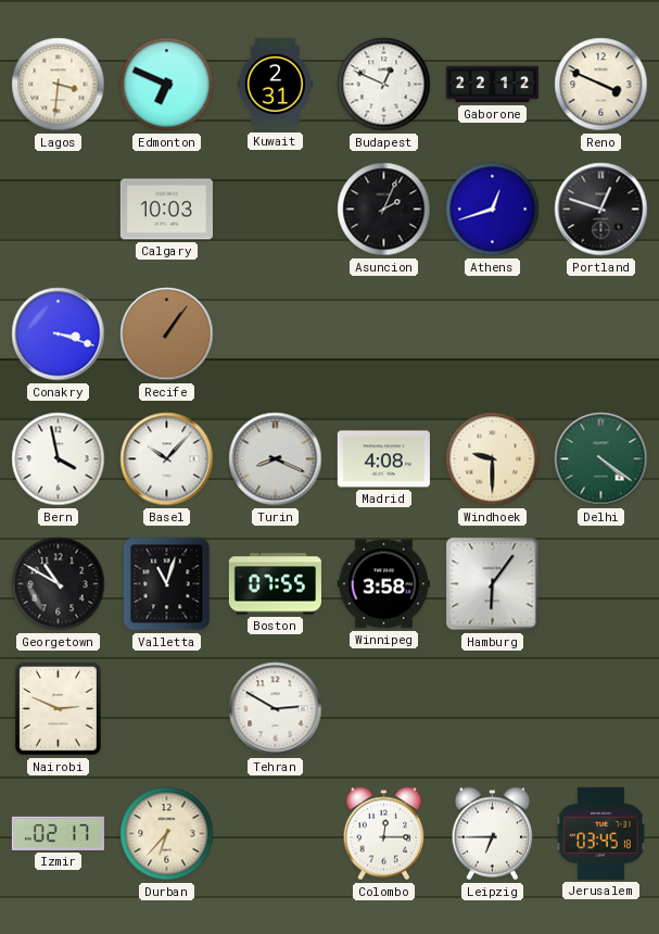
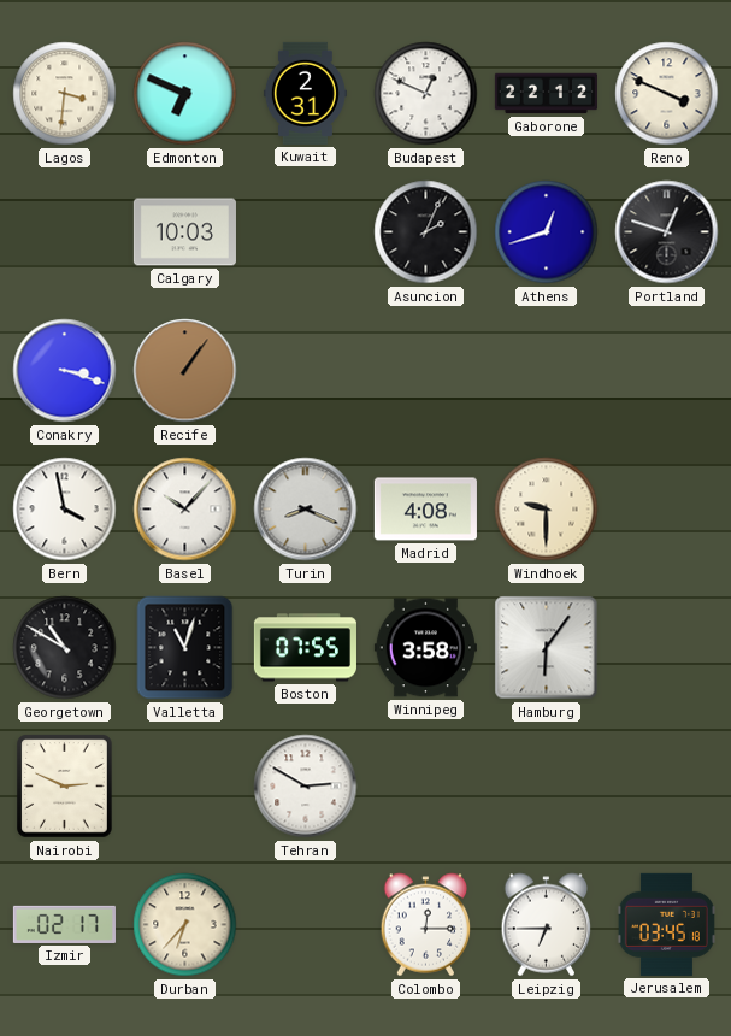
Delhi: 4:21 -> none (601, 459)
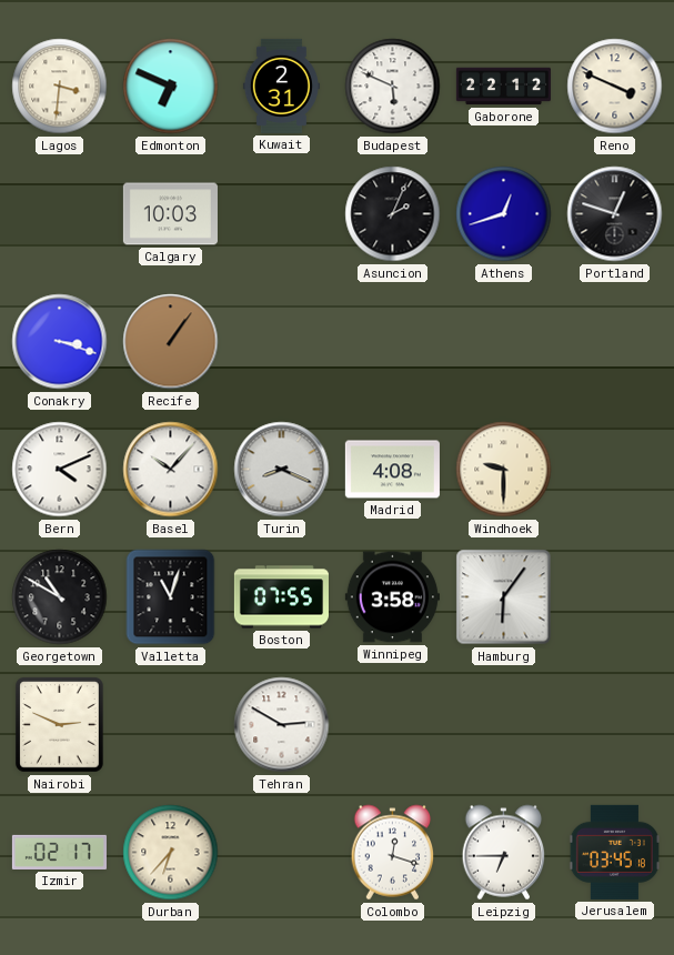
Budapest: 12:49 -> 5:49 (393, 87)
Bern: 3:58 -> 4:11 (60, 470)
Colombo: 12:15 -> 12:18 (393, 853)
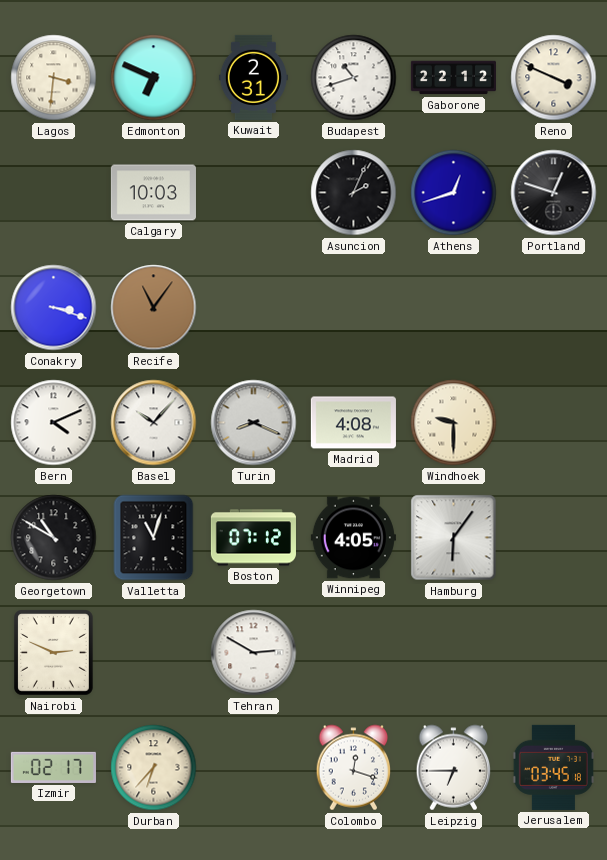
Budapest: 5:49 -> 10:42 (354, 78)
Recife: 1:06 -> 11:06 (154, 308)
Boston: 07:55 -> 07:12 (253, 538)
Winnipeg: 3:58 -> 4:05 (353, 538)
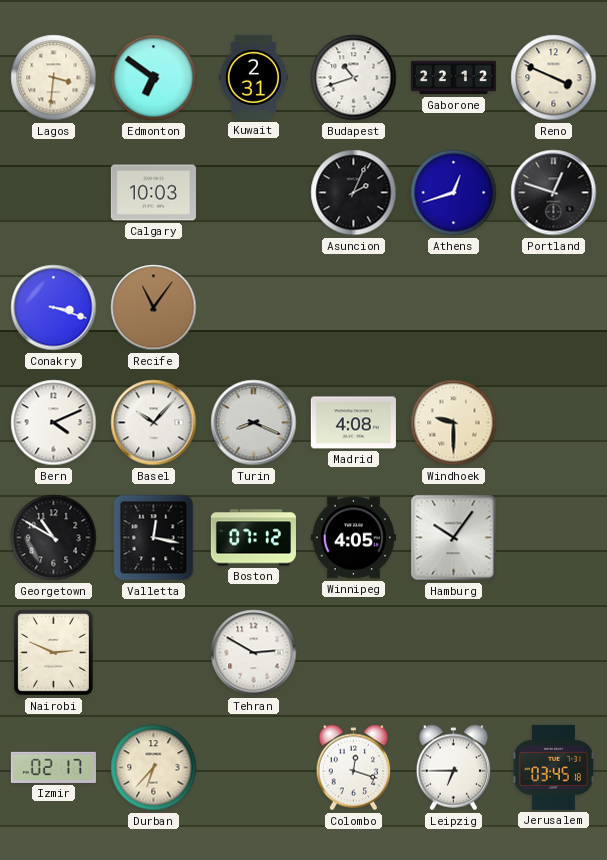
Edmonton: 6:49 -> 6:51 (154, 78)
Valletta: 11:03 -> 12:17 (154, 538)
Hamburg: 6:06 -> 10:06 (454, 538)
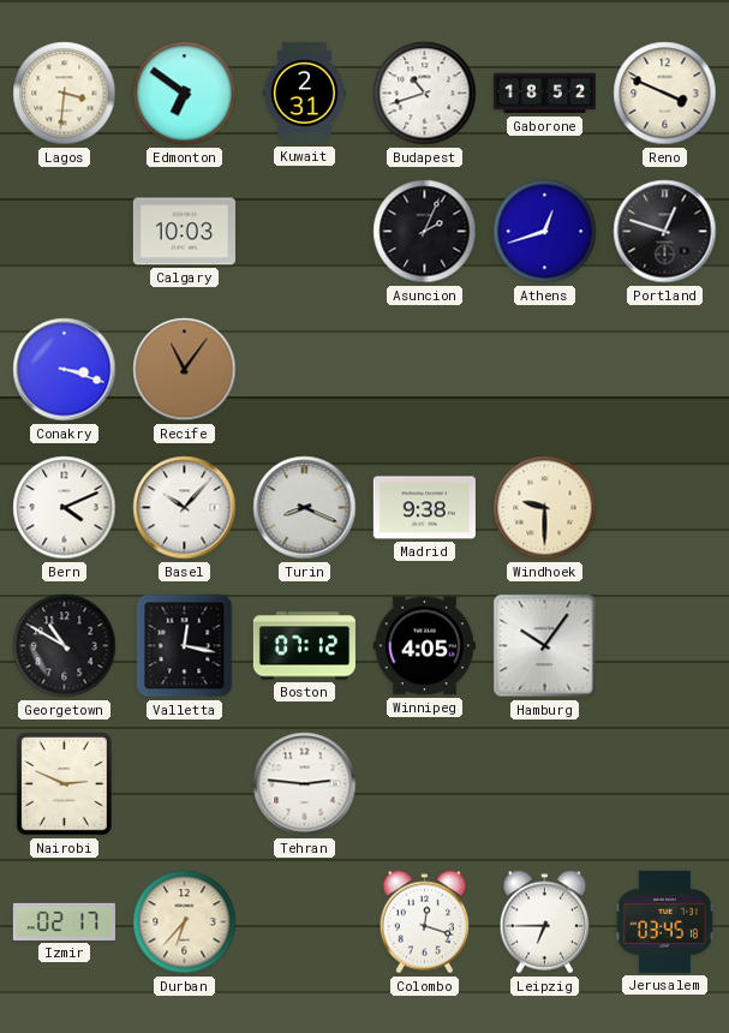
Gaborone: 22:12 -> 18:52 (544, 94)
Madrid: 4:08 -> 9:38 (424, 508)
Tehran: 2:50 -> 2:46 (305, 784)
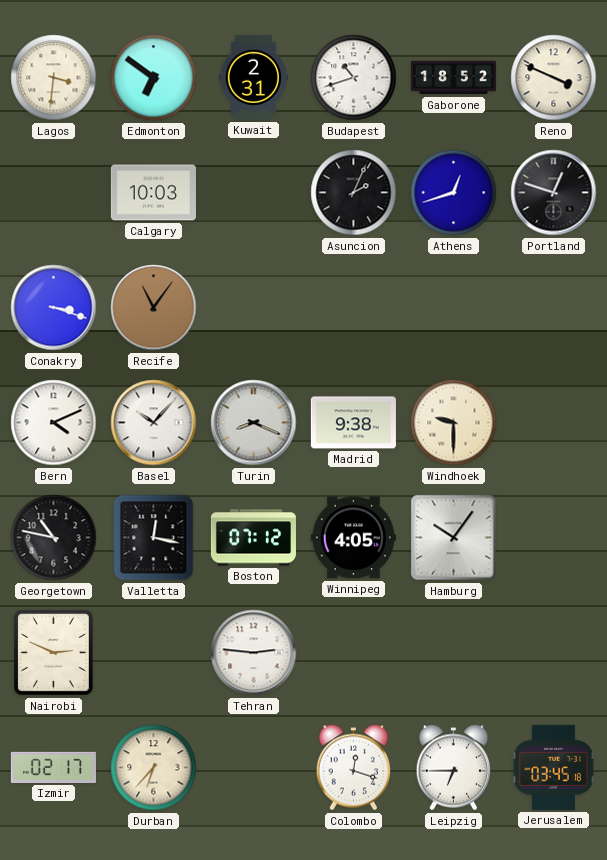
Georgetown: 10:50 -> 10:47 (54, 538)
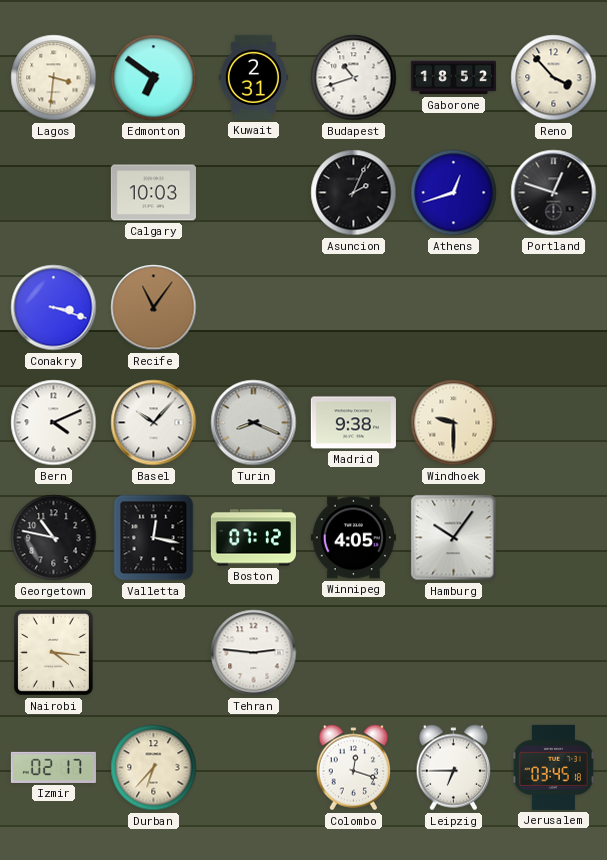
Reno: 3:49 -> 3:53 (554, 78)
Nairobi: 2:49 -> 4:16 (54, 653)
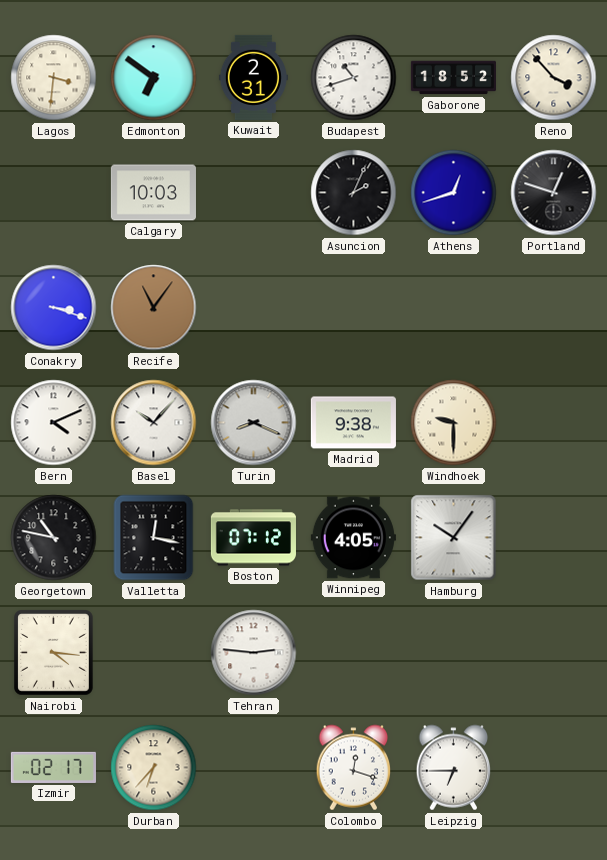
Jerusalem: 03:45 -> none (553, 767)
